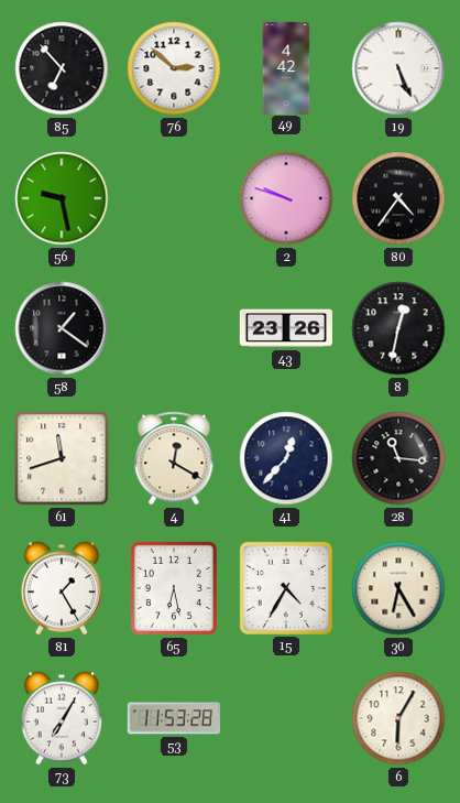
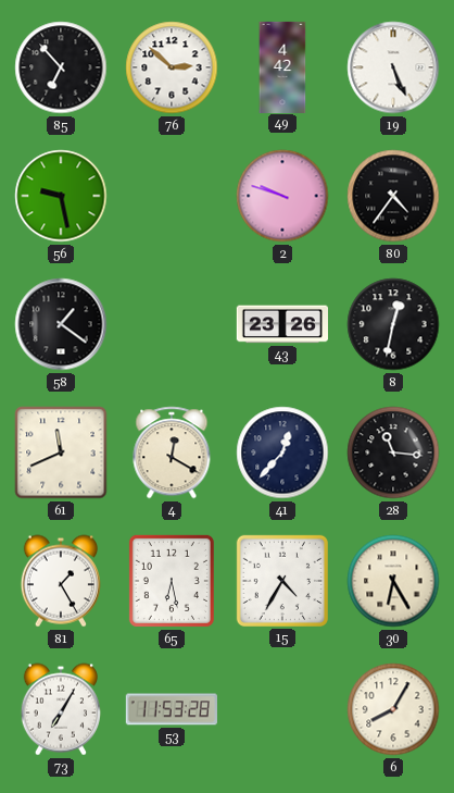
61: 11:42 -> 11:41 (61, 453)
6: 6:05 -> 8:05 (393, 709)
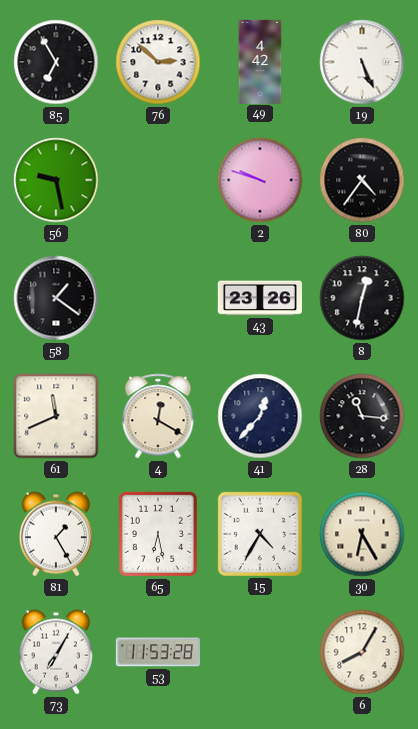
85: 6:53 -> 6:55 (56, 62)
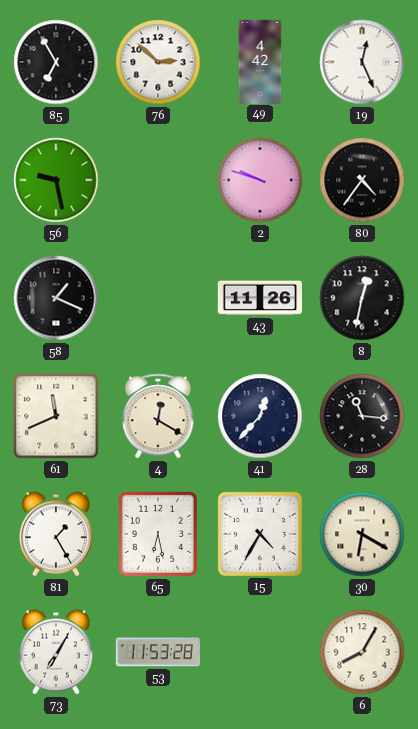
19: 5:26 -> 12:26 (362, 62)
58: 1:21 -> 1:19 (56, 298)
43: 23:26 -> 11:26 (259, 298)
30: 6:25 -> 6:20 (362, 534)
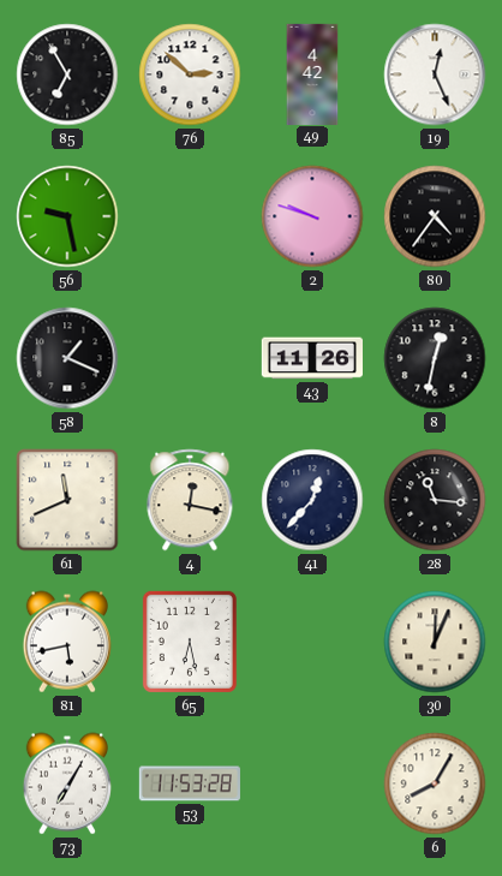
4: 12:20 -> 12:17 (190, 500)
81: 1:25 -> 5:43 (67, 642)
15: 4:35 -> none (260, 534)
30: 6:20 -> 12:04 (435, 642)
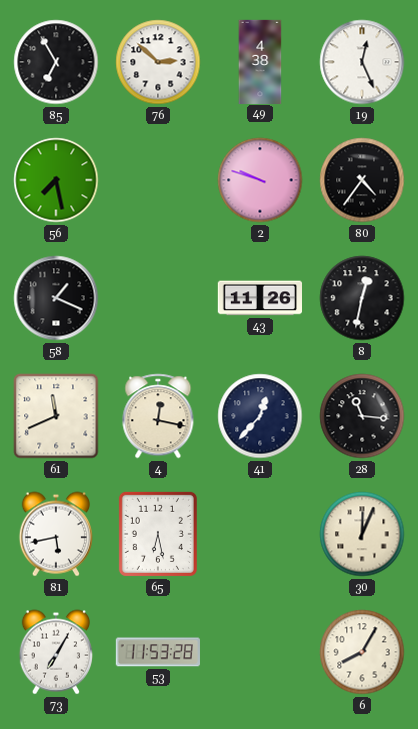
49: 4:42 -> 4:38 (260, 61)
56: 9:28 -> 7:28 (56, 180)
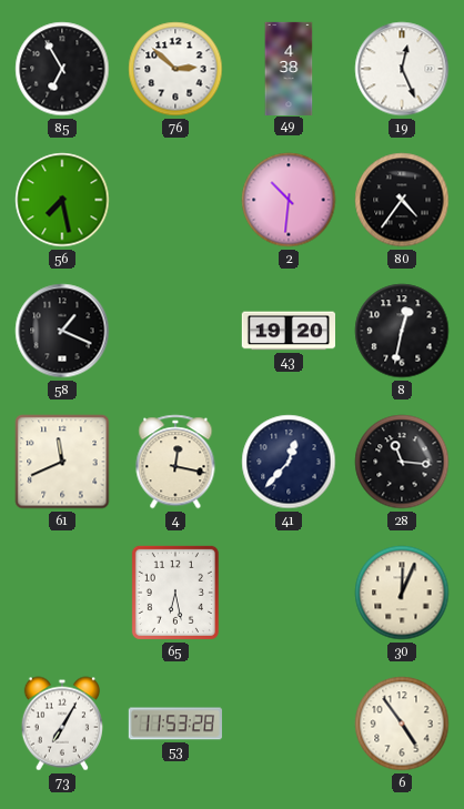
2: 9:48 -> 10:31 (289, 200)
43: 11:26 -> 19:20 (288, 331)
81: 5:43 -> none (56, 534)
6: 8:05 -> 4:54 (402, 724)
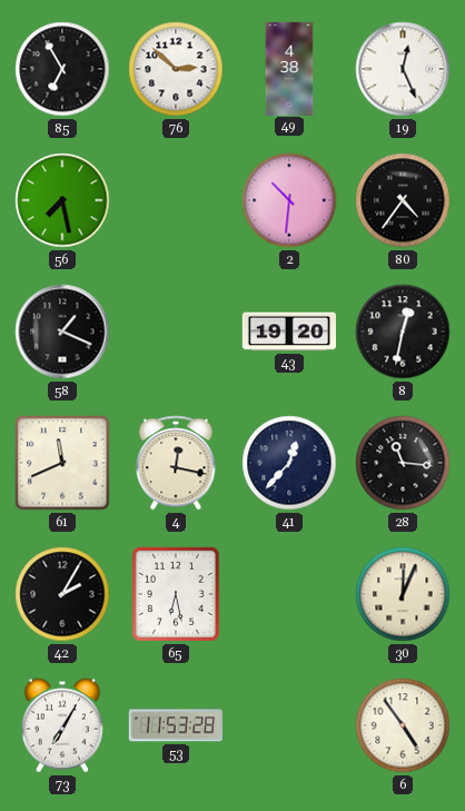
42: none -> 2:05 (62, 594)
